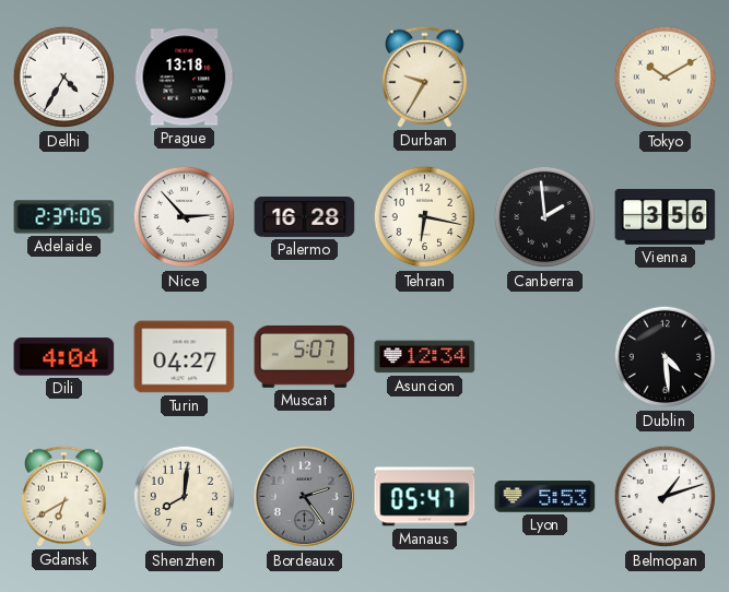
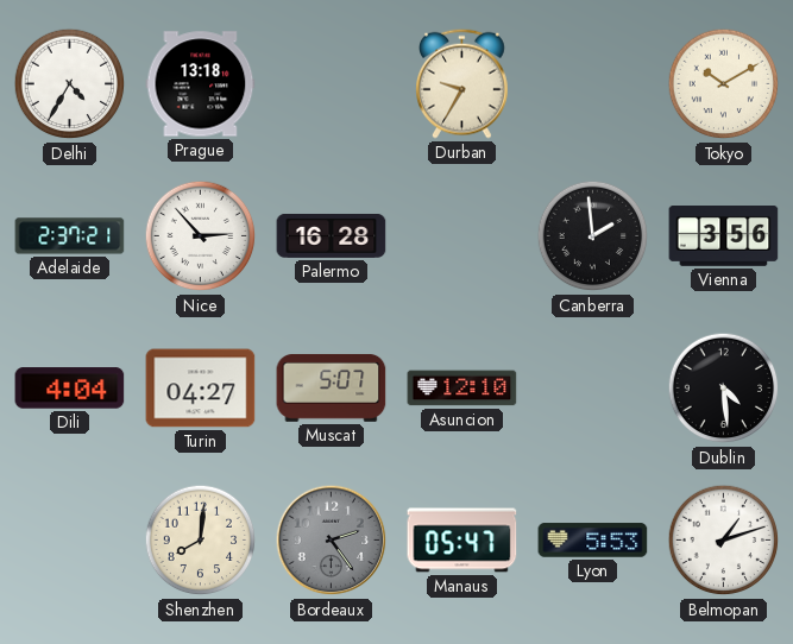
Adelaide: 2:37:05 -> 2:37:21 (70, 236)
Tehran: 6:17 -> none (425, 217)
Asuncion: 12:34 -> 12:10 (462, 389)
Gdansk: 6:40 -> none (64, 496)
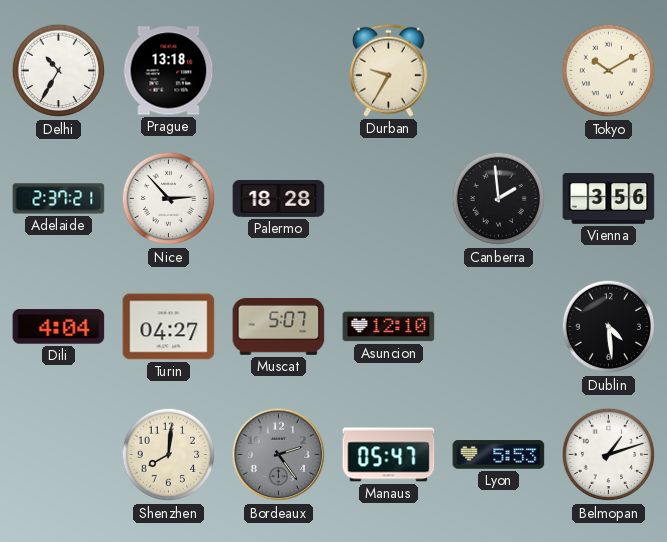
Delhi: 4:35 -> 10:35 (59, 71)
Palermo: 16:28 -> 18:28 (279, 198)
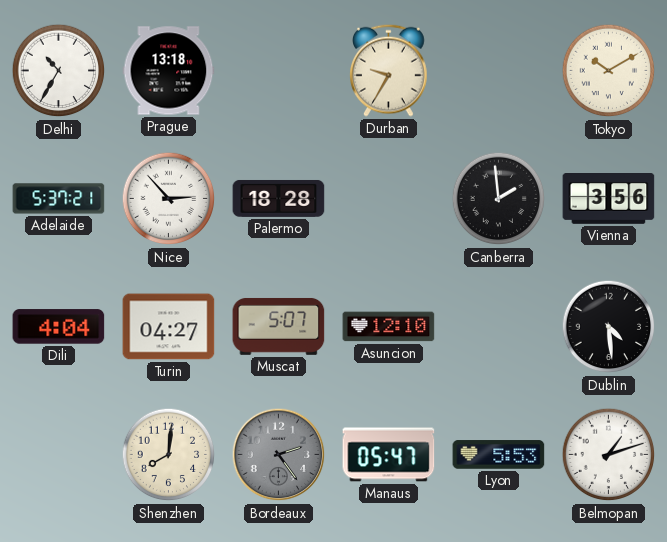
Adelaide: 2:37 -> 5:37 (59, 199)
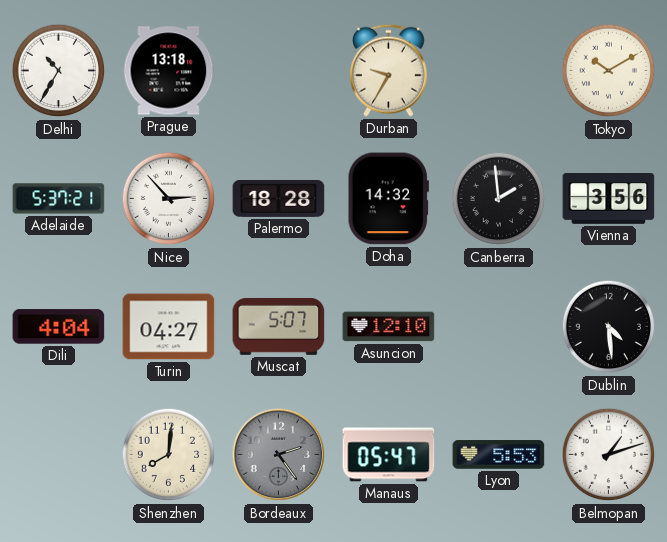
Doha: none -> 14:32 (388, 199)
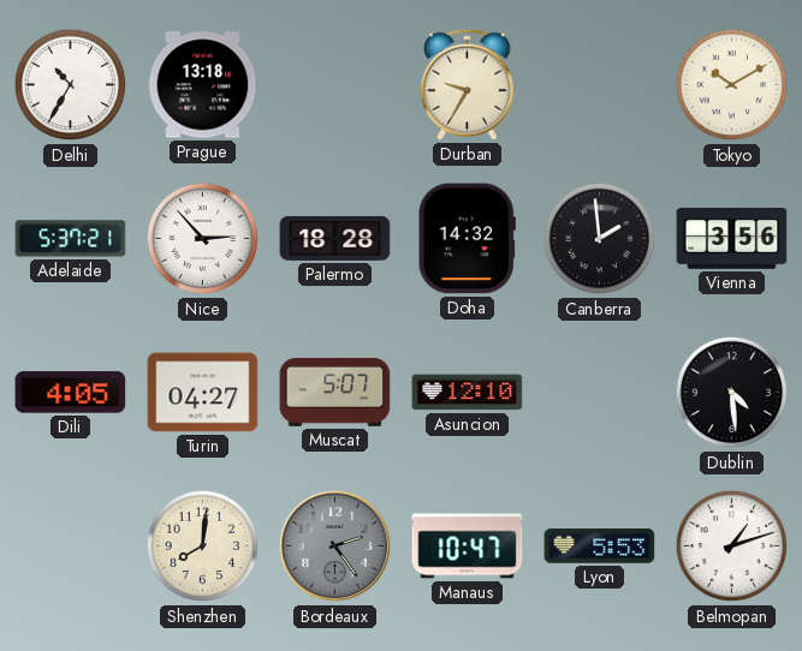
Dili: 4:04 -> 4:05 (71, 393)
Manaus: 05:47 -> 10:47 (468, 547)
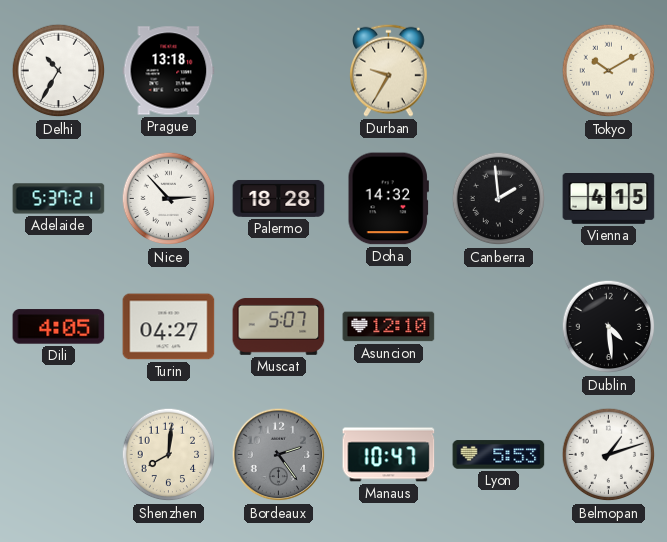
Vienna: 3:56 -> 4:15 (609, 199)
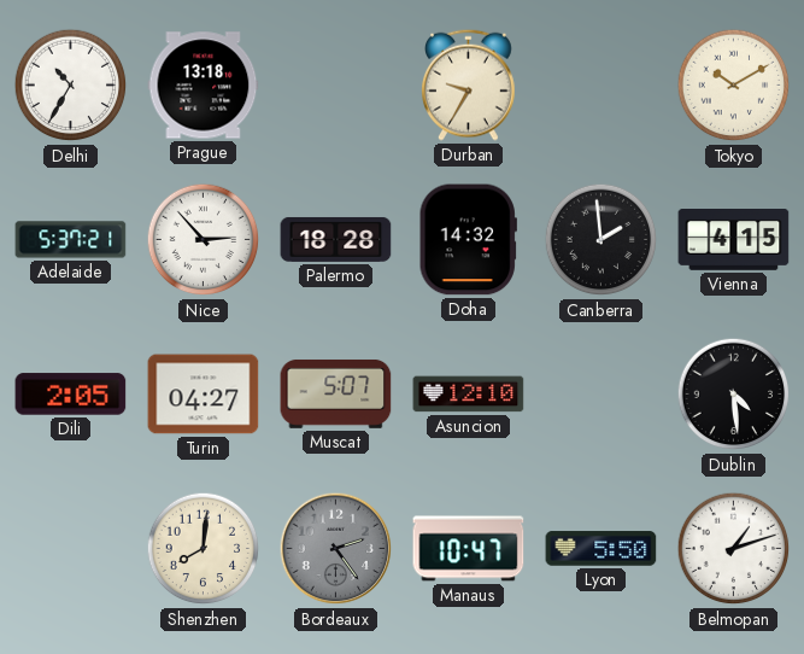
Dili: 4:05 -> 2:05 (71, 395)
Lyon: 5:53 -> 5:50 (601, 549)
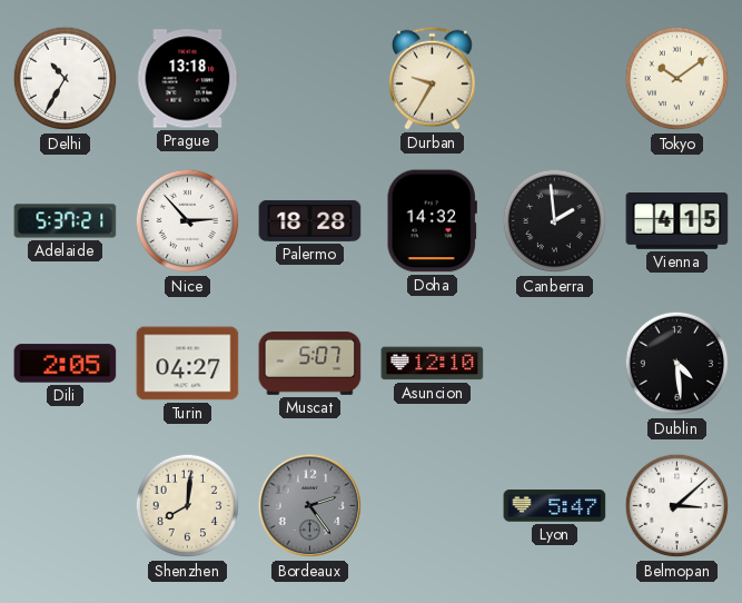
Tokyo: 10:10 -> 10:09 (677, 79)
Manaus: 10:47 -> none (469, 549)
Lyon: 5:50 -> 5:47 (555, 506)
Belmopan: 1:12 -> 3:08 (677, 506)
